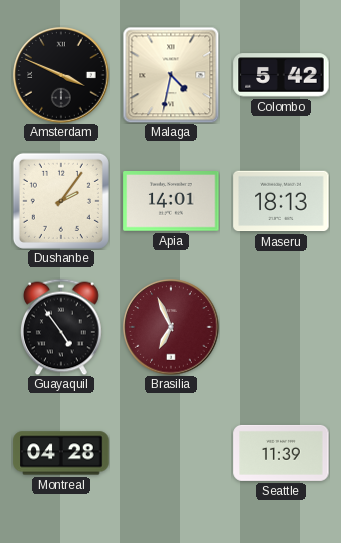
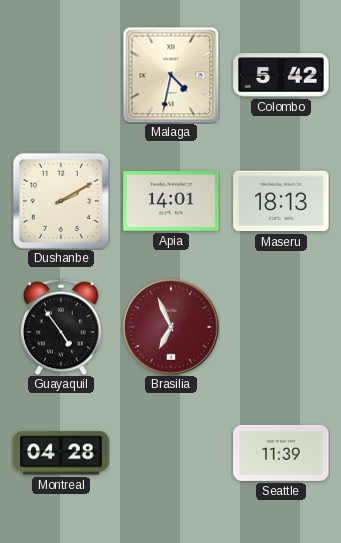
Amsterdam: 3:49 -> none (61, 75)
Dushanbe: 2:06 -> 2:10 (61, 201)
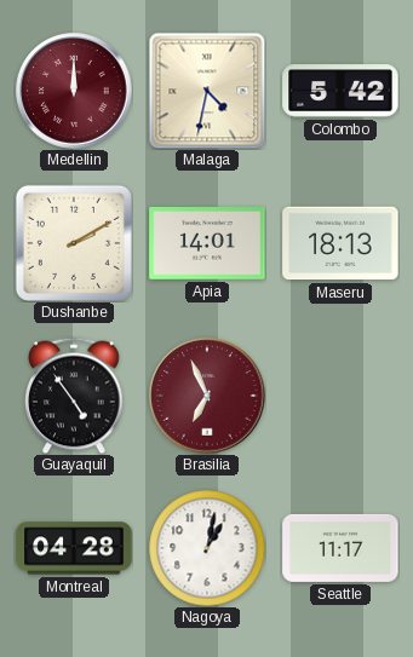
Medellin: none -> 12:00 (74, 91)
Nagoya: none -> 1:02 (207, 548)
Seattle: 11:39 -> 11:17 (340, 548)
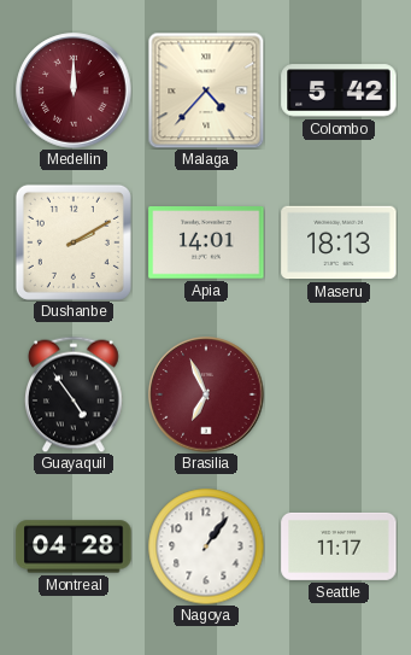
Malaga: 4:32 -> 4:37 (206, 90)
Nagoya: 1:02 -> 1:06 (206, 546)
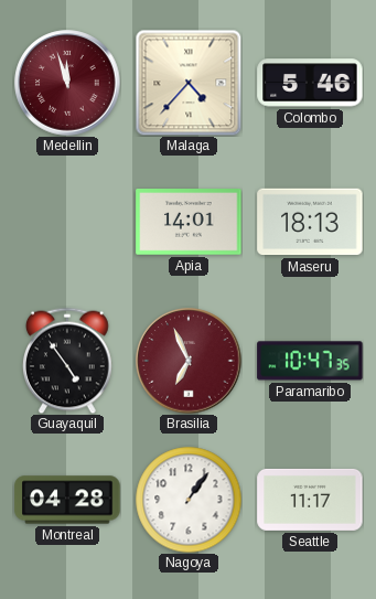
Medellin: 12:00 -> 11:57 (67, 83)
Colombo: 5:42 -> 5:46 (310, 83)
Dushanbe: 2:10 -> none (74, 242)
Paramaribo: none -> 10:47 (310, 361)
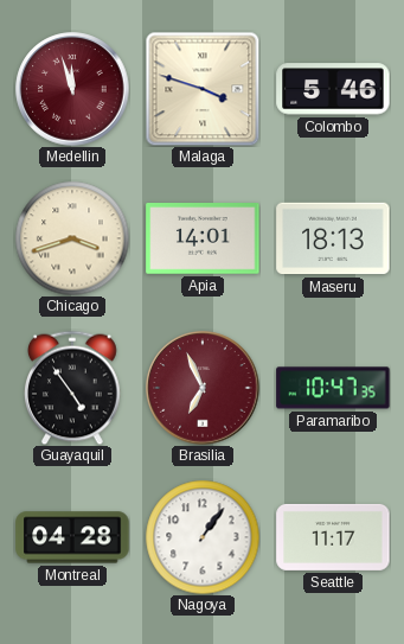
Malaga: 4:37 -> 3:48 (203, 89)
Chicago: none -> 3:42 (72, 238)
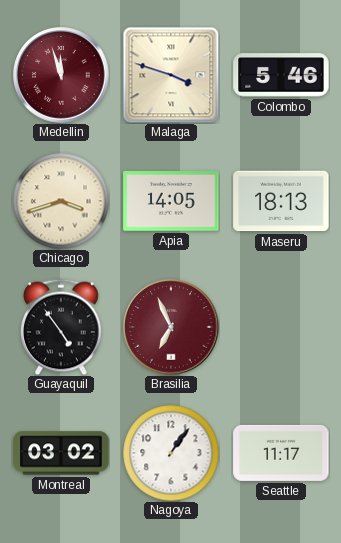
Apia: 14:01 -> 14:05 (171, 202)
Paramaribo: 10:47 -> none (333, 388)
Montreal: 04:28 -> 03:02 (61, 453)
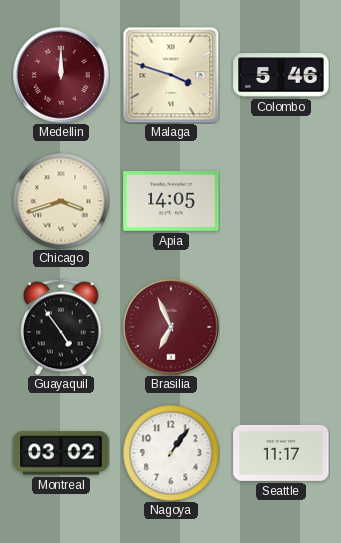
Medellin: 11:57 -> 12:00 (61, 75)
Maseru: 18:13 -> none (281, 201)
